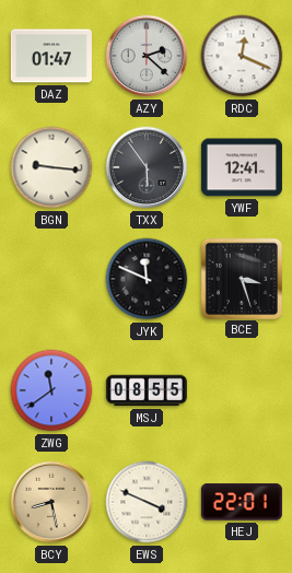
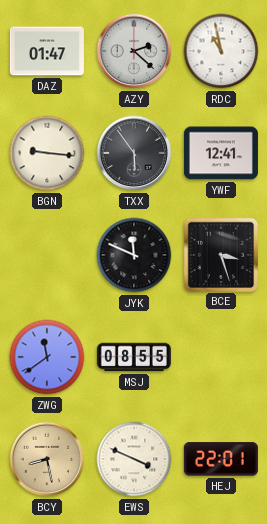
RDC: 12:19 -> 10:58 (221, 51)
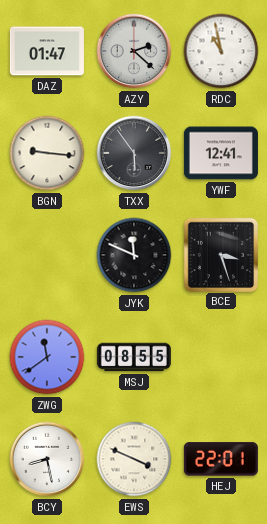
BCY dial: champagne -> white (47, 459)
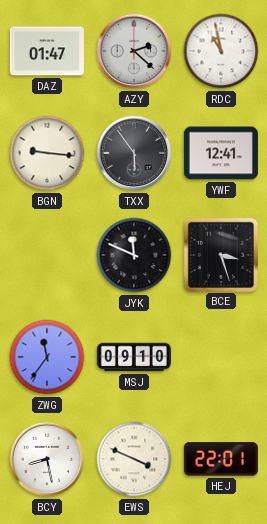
ZWG: 11:39 -> 11:36 (47, 357)
MSJ: 08:55 -> 09:10 (134, 357)
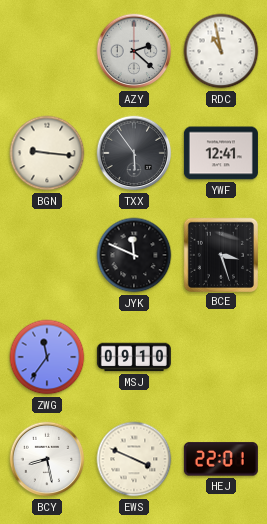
DAZ: 01:47 -> none (47, 51)
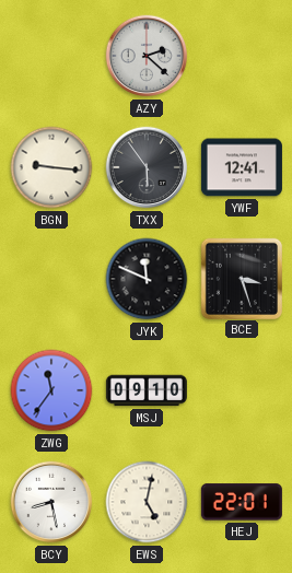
RDC: 10:58 -> none (221, 51)
EWS: 3:49 -> 5:02 (147, 502)
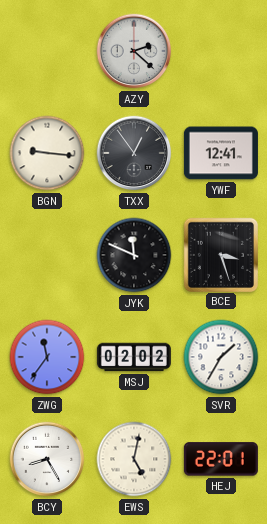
TXX: 5:54 -> 12:54 (134, 153)
MSJ: 09:10 -> 02:02 (134, 357)
SVR: none -> 1:35 (221, 357)
BCY: 8:28 -> 8:25 (47, 459)
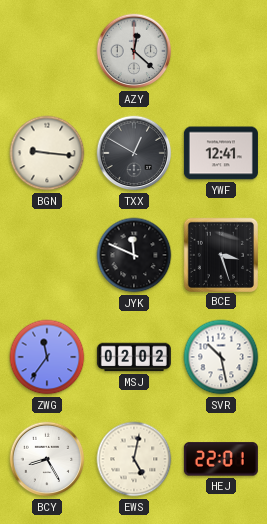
AZY: 2:22 -> 12:22 (134, 51)
TXX: 12:54 -> 12:50 (134, 153)
SVR: 1:35 -> 10:28 (221, 357)
